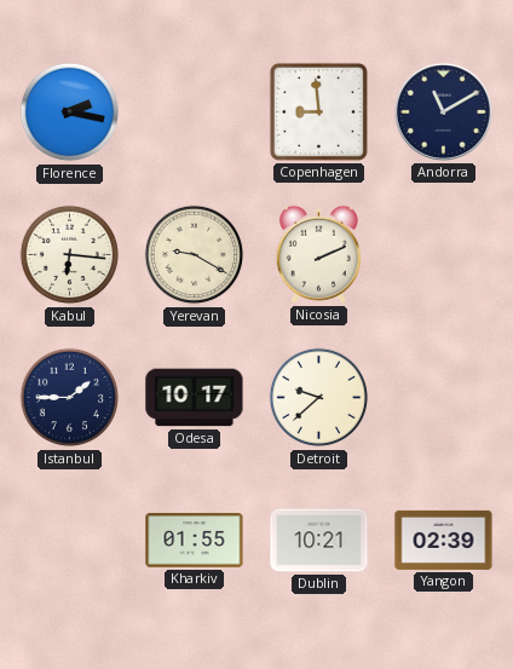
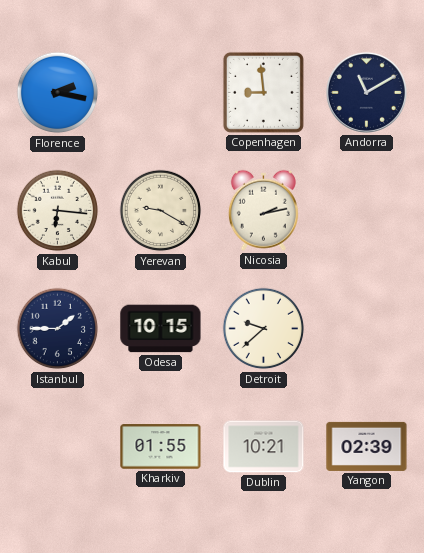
Nicosia: 2:11 -> 2:13 (263, 210)
Odesa: 10:17 -> 10:15 (161, 329)
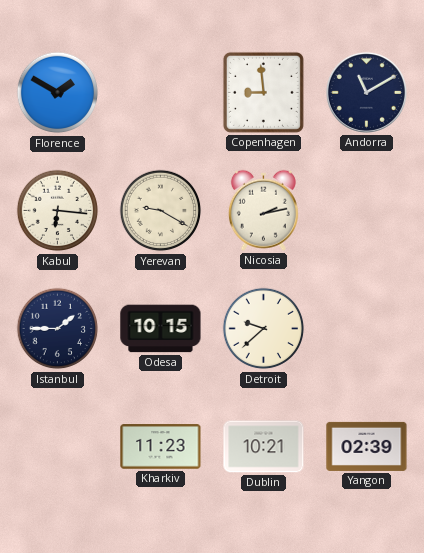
Florence: 2:17 -> 1:50 (58, 93)
Kharkiv: 01:55 -> 11:23 (161, 447)
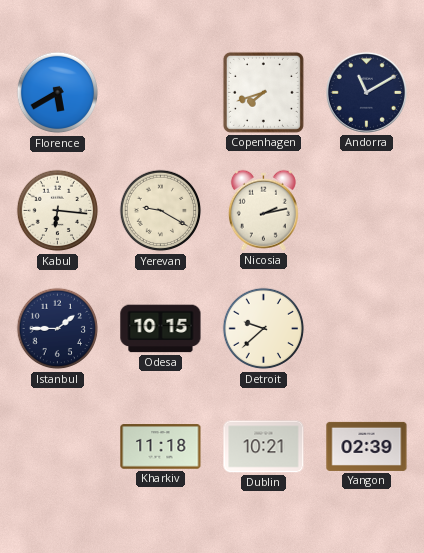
Florence: 1:50 -> 5:40 (58, 93)
Copenhagen: 8:59 -> 7:42 (263, 92)
Kharkiv: 11:23 -> 11:18 (161, 447)
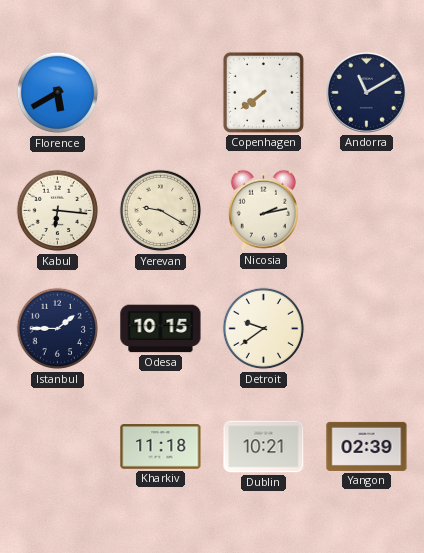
Copenhagen: 7:42 -> 7:39 (263, 92)
Detroit: 9:38 -> 9:39 (264, 329)
